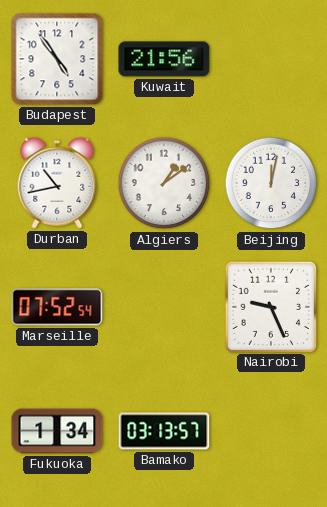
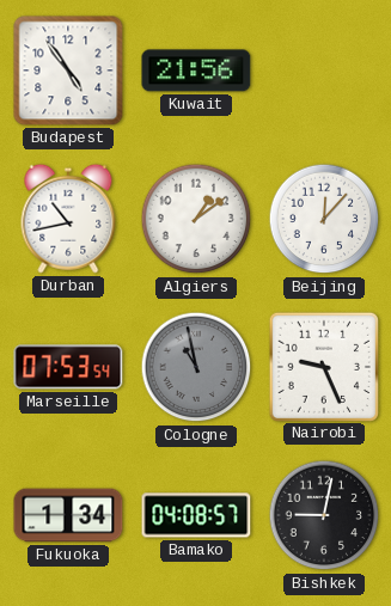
Beijing: 12:02 -> 12:07 (324, 219)
Marseille: 07:52 -> 07:53 (68, 367)
Cologne: none -> 10:58 (196, 367)
Bamako: 03:13 -> 04:08 (196, 515)
Bishkek: none -> 9:02 (324, 515)
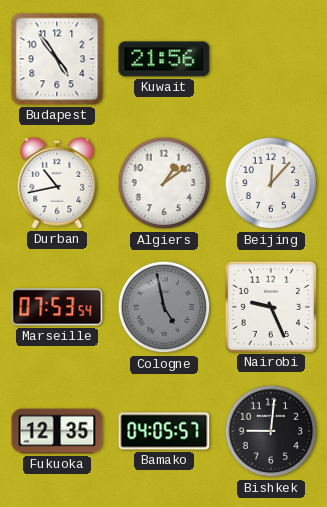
Cologne: 10:58 -> 4:58 (164, 307)
Fukuoka: 1:34 -> 12:35 (57, 431)
Bamako: 04:08 -> 04:05 (164, 431)
Bishkek: 9:02 -> 9:01 (271, 431)
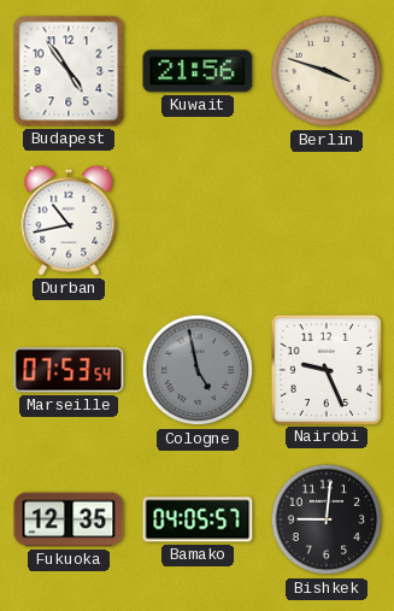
Berlin: none -> 3:48 (327, 71)
Algiers: 1:09 -> none (164, 183)
Beijing: 12:07 -> none (271, 183)
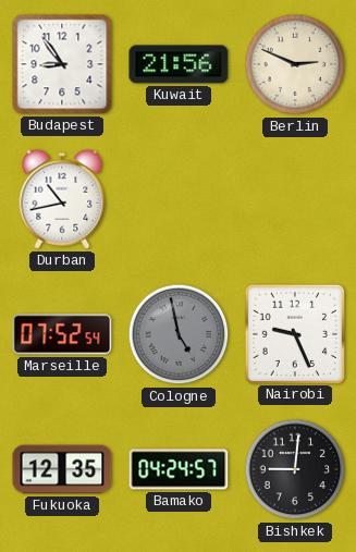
Budapest: 4:54 -> 8:54 (62, 64)
Berlin: 3:48 -> 2:49 (295, 64)
Marseille: 07:53 -> 07:52 (62, 334)
Bamako: 04:05 -> 04:24 (179, 469)
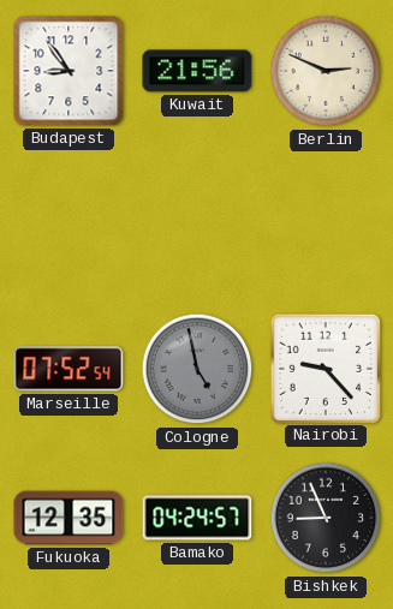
Durban: 10:43 -> none (62, 199)
Nairobi: 9:26 -> 9:23 (324, 368)
Bishkek: 9:01 -> 8:56 (326, 518)
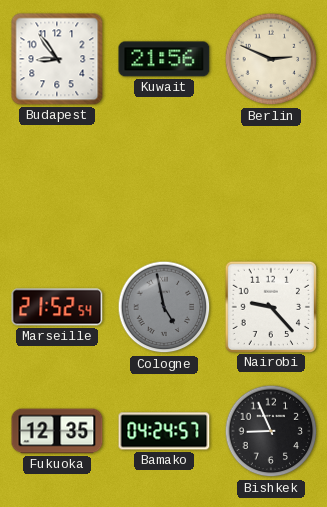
Marseille: 07:52 -> 21:52 (57, 307)
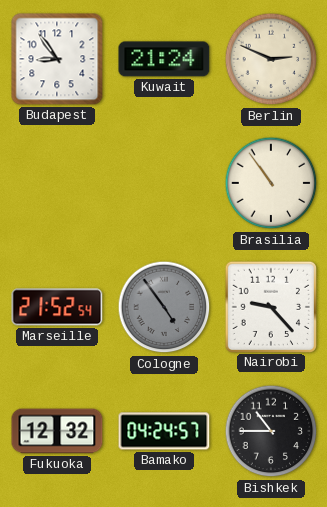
Kuwait: 21:56 -> 21:24 (164, 59)
Brasilia: none -> 10:54 (271, 183)
Cologne: 4:58 -> 4:54 (164, 307)
Fukuoka: 12:35 -> 12:32 (57, 431)
Bishkek: 8:56 -> 10:45 (271, 431)
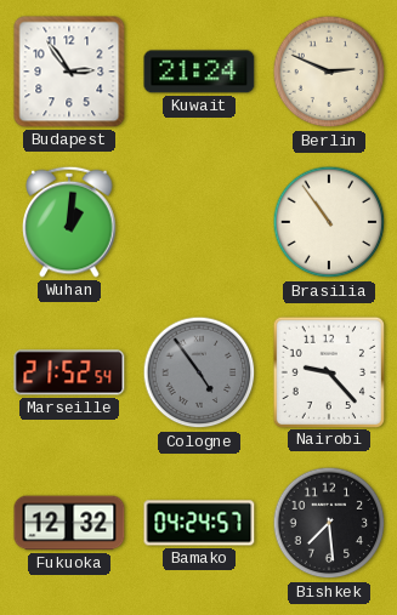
Budapest: 8:54 -> 2:54 (69, 72)
Wuhan: none -> 1:01 (69, 222)
Bishkek: 10:45 -> 7:29 (329, 523)
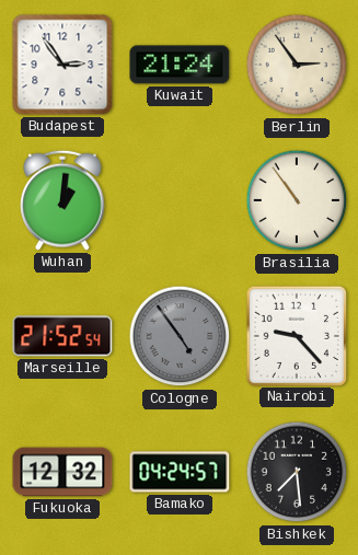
Berlin: 2:49 -> 2:54 (297, 65)
